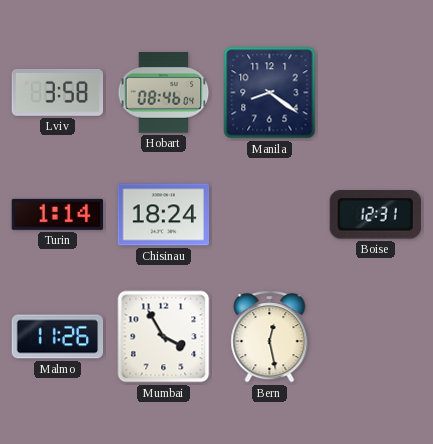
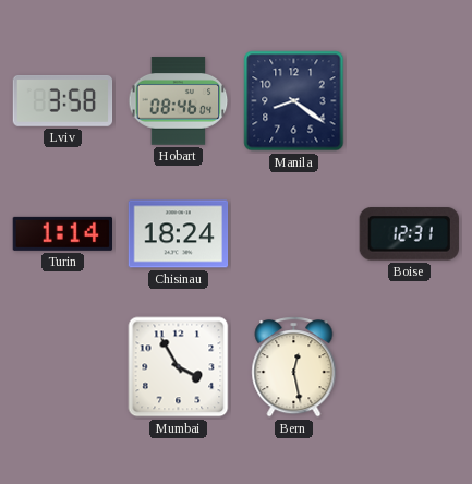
Malmo: 11:26 -> none (58, 337)
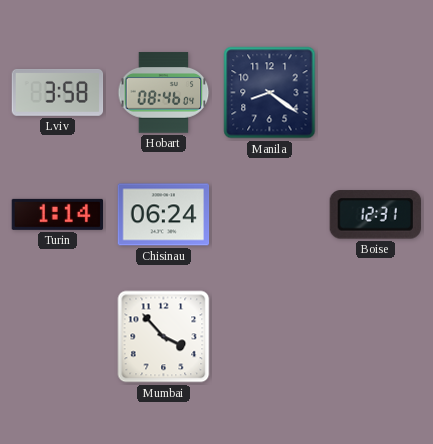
Chisinau: 18:24 -> 06:24 (164, 215)
Mumbai: 3:55 -> 3:53 (164, 337)
Bern: 12:28 -> none (294, 367)
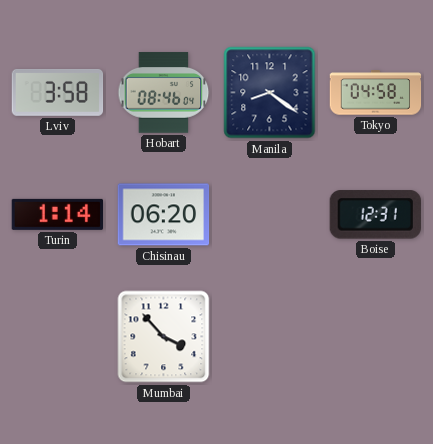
Tokyo: none -> 04:58 (376, 93)
Chisinau: 06:24 -> 06:20 (164, 215)
